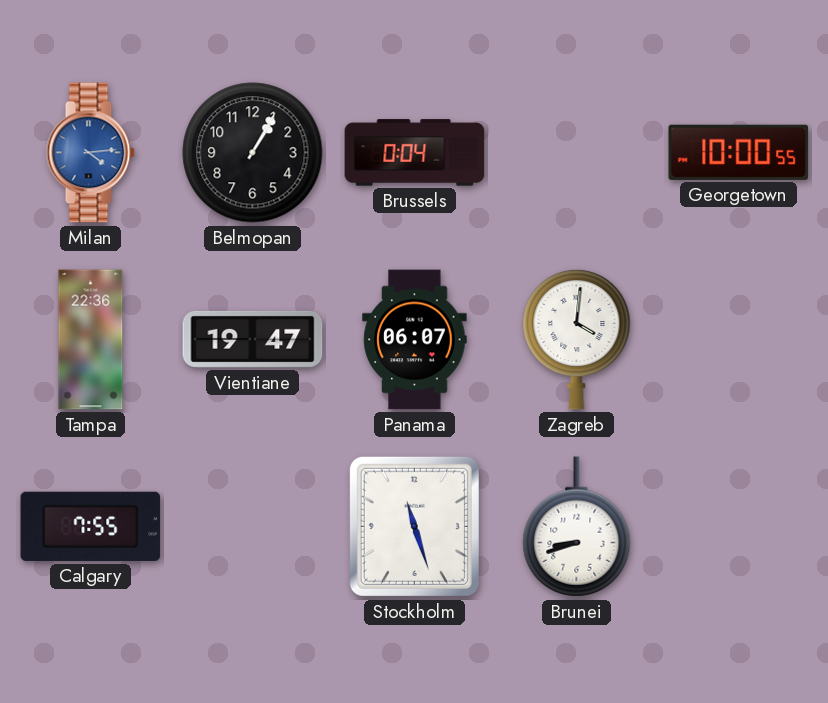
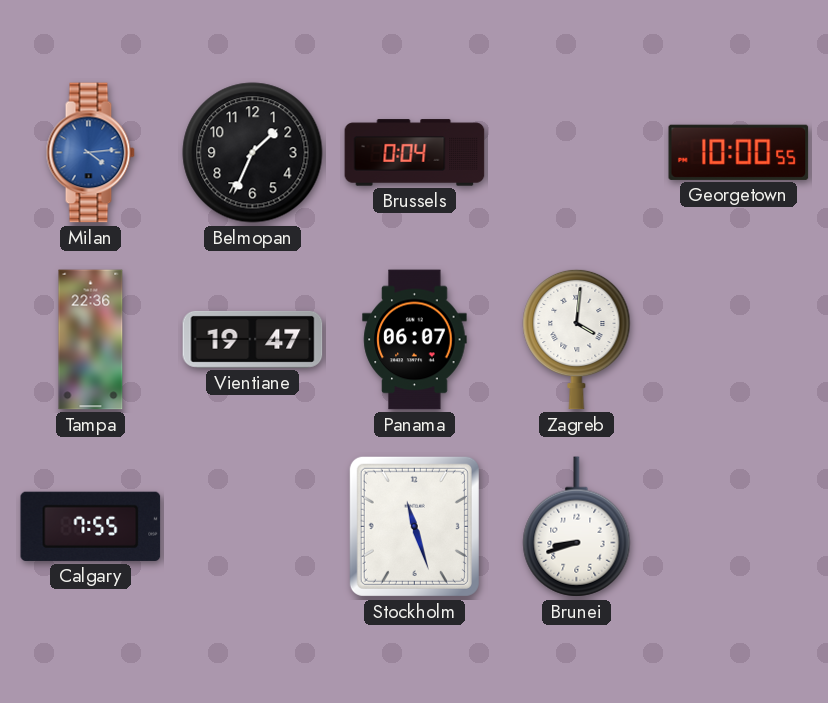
Belmopan: 1:05 -> 1:34 (253, 153)
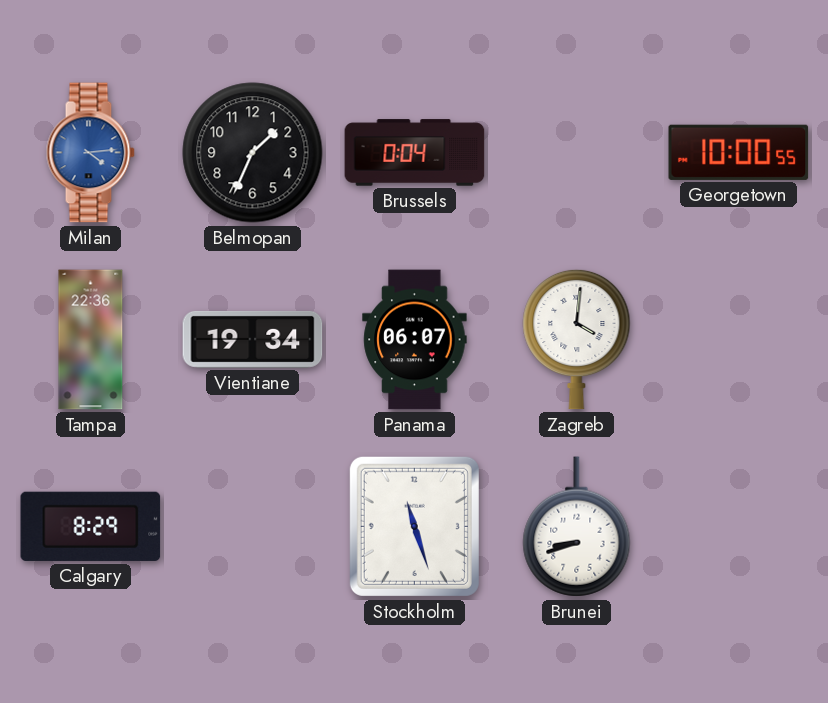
Vientiane: 19:47 -> 19:34 (253, 339)
Calgary: 7:55 -> 8:29 (91, 526)
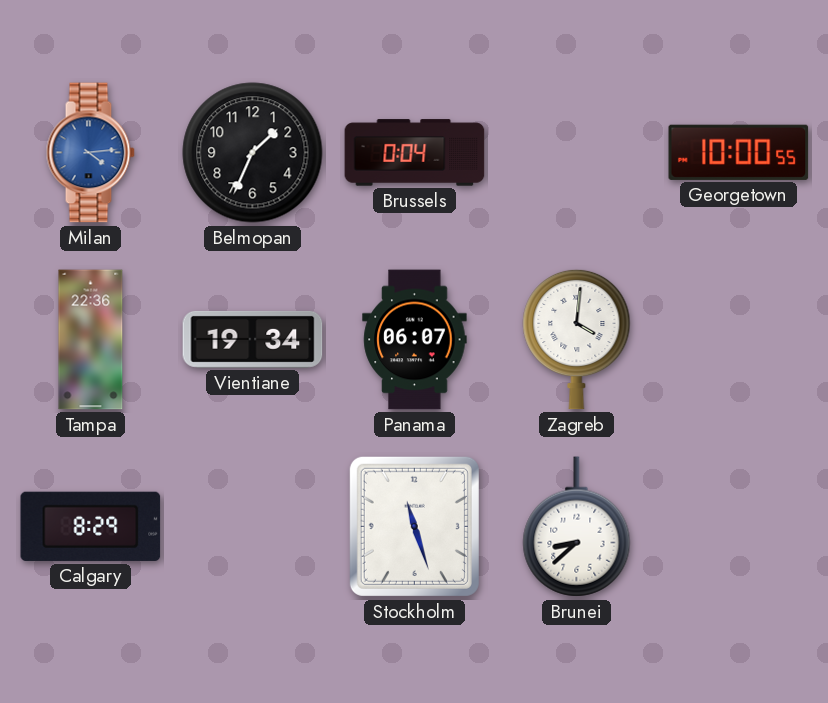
Brunei: 8:42 -> 8:38 (577, 527)
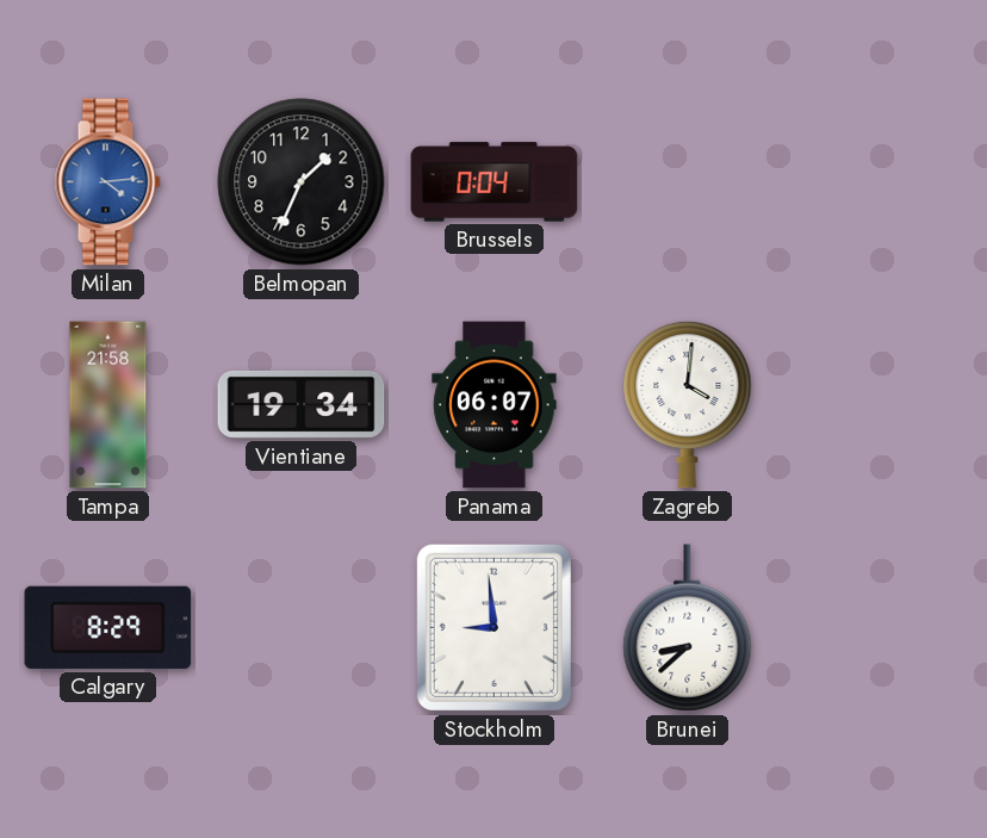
Georgetown: 10:00 -> none (739, 152)
Tampa: 22:36 -> 21:58 (108, 405)
Stockholm: 11:27 -> 8:59 (493, 627)
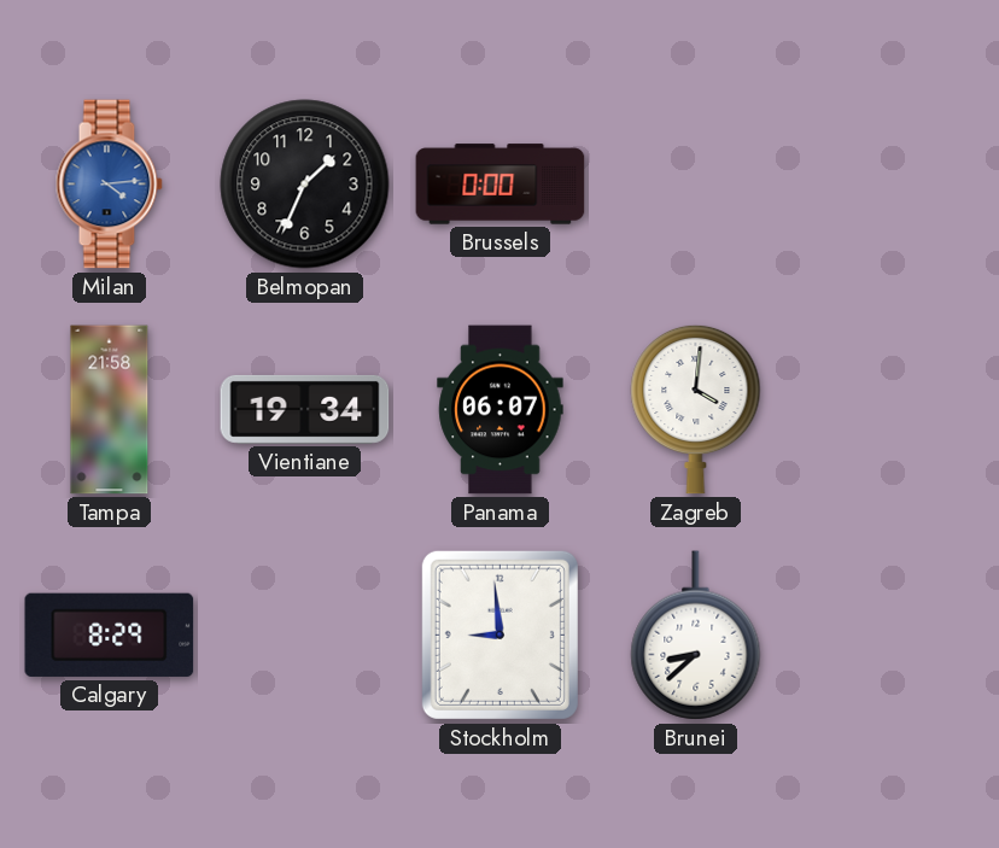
Brussels: 0:04 -> 0:00 (501, 185)
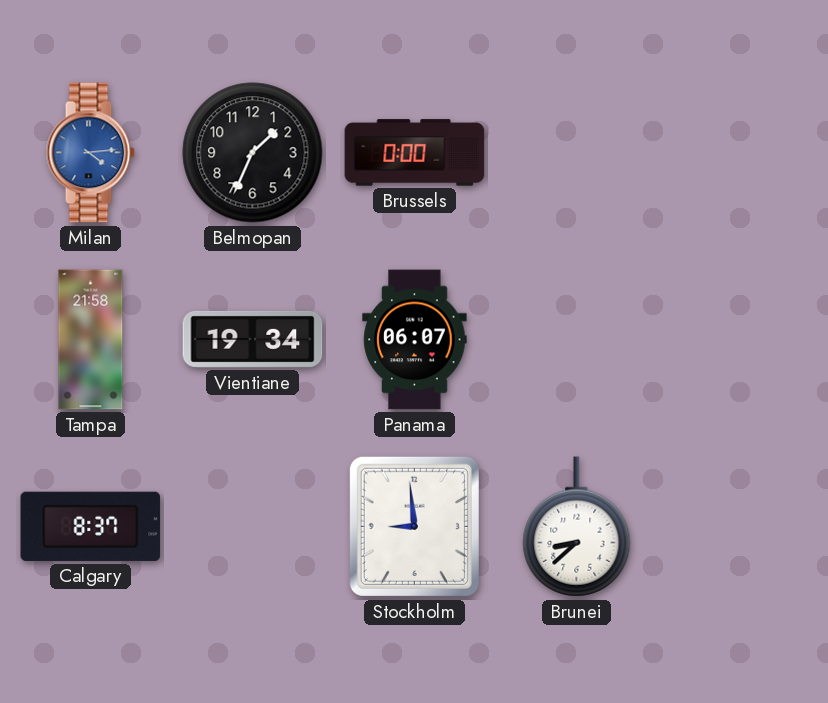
Zagreb: 4:01 -> none (696, 409)
Calgary: 8:29 -> 8:37 (91, 526)
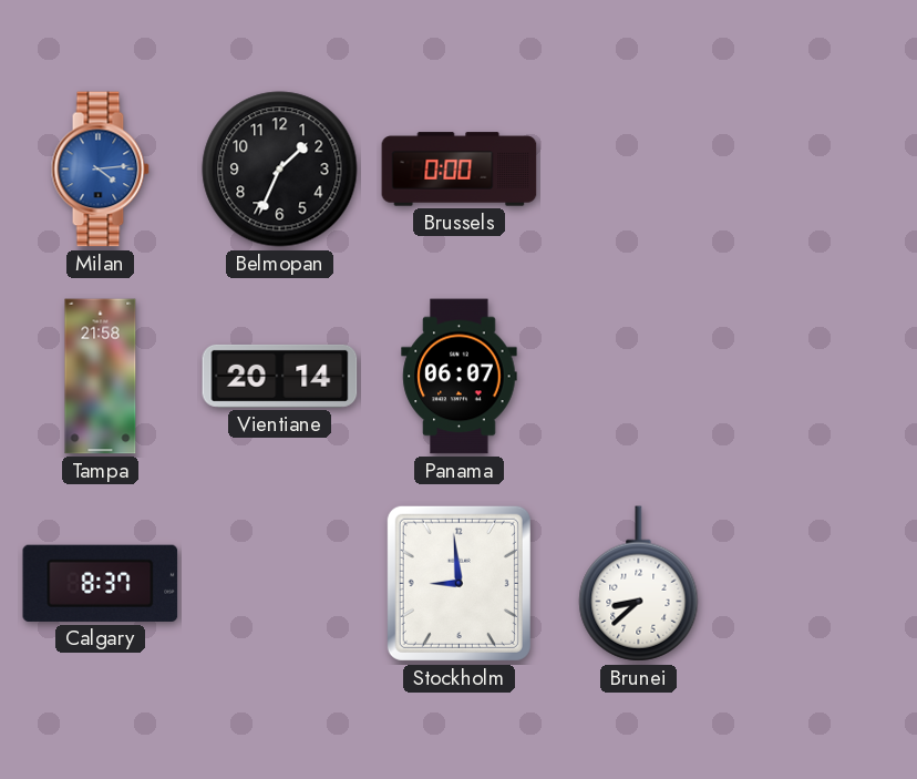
Vientiane: 19:34 -> 20:14 (280, 376)
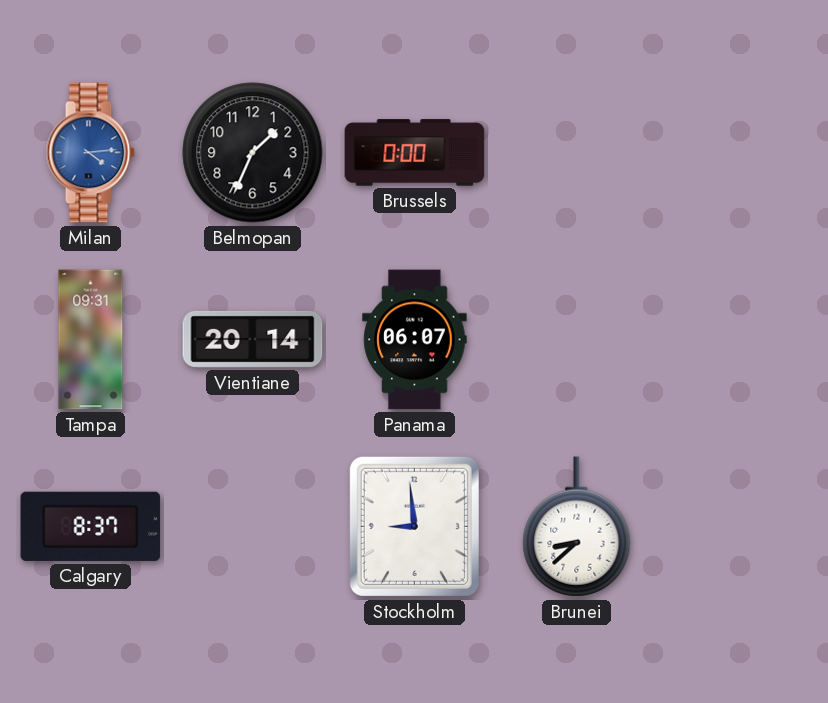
Tampa: 21:58 -> 09:31 (91, 340)
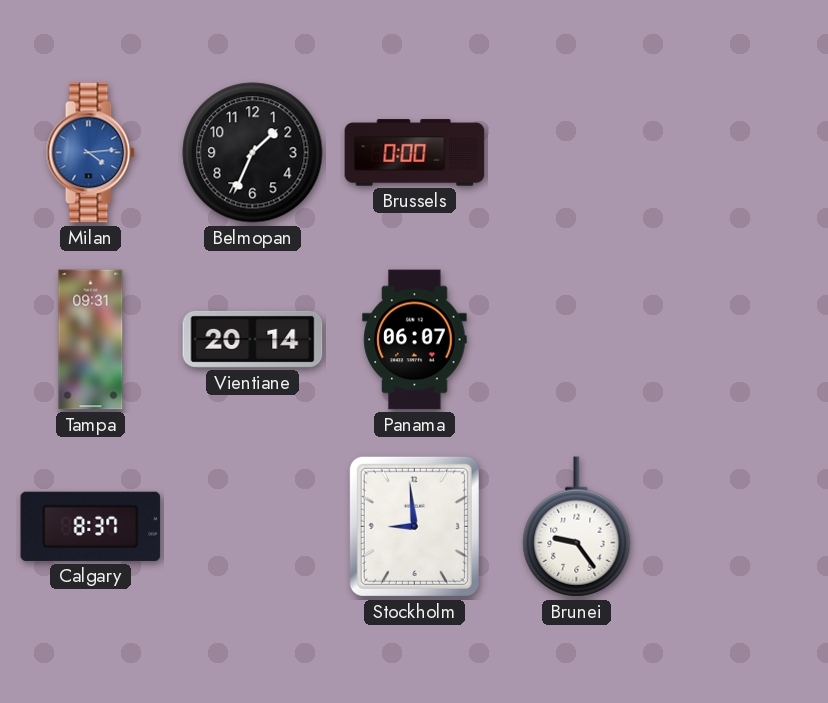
Brunei: 8:38 -> 9:24 (577, 527)
